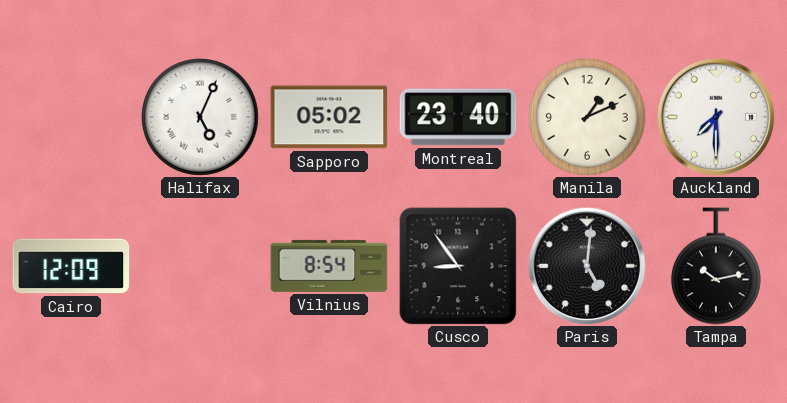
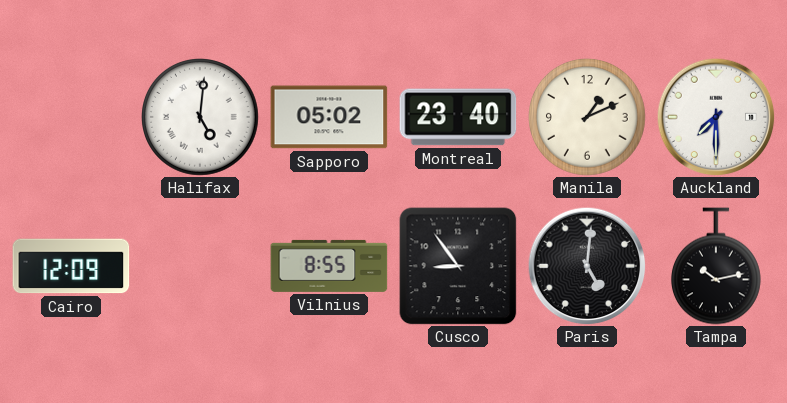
Halifax: 5:04 -> 5:01 (201, 118)
Vilnius: 8:54 -> 8:55 (329, 266)
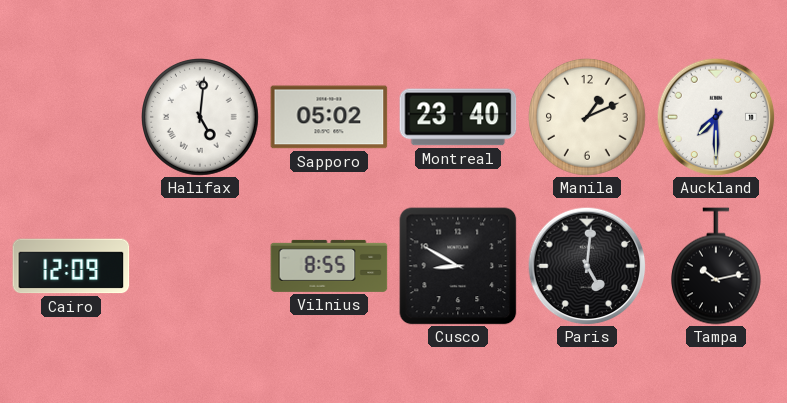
Cusco: 8:54 -> 8:50 (458, 266)
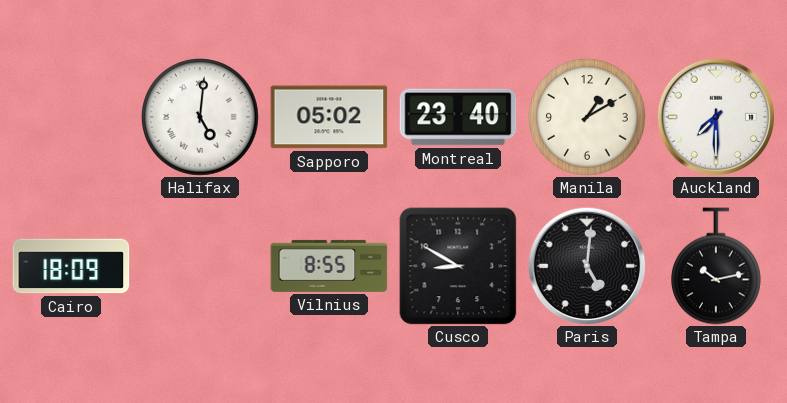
Manila: 1:11 -> 1:10 (588, 118)
Cairo: 12:09 -> 18:09 (71, 266)
